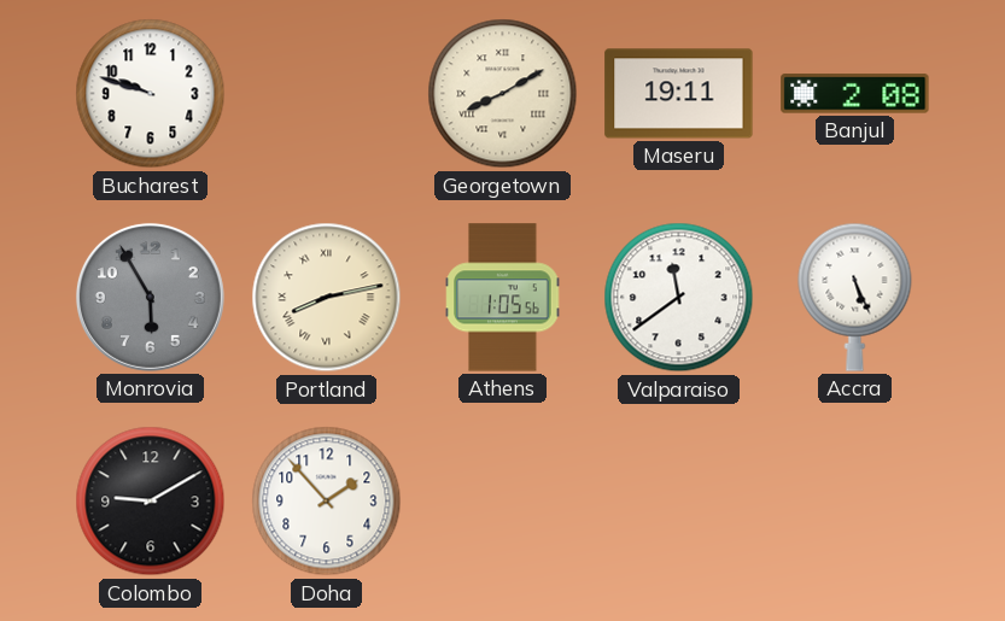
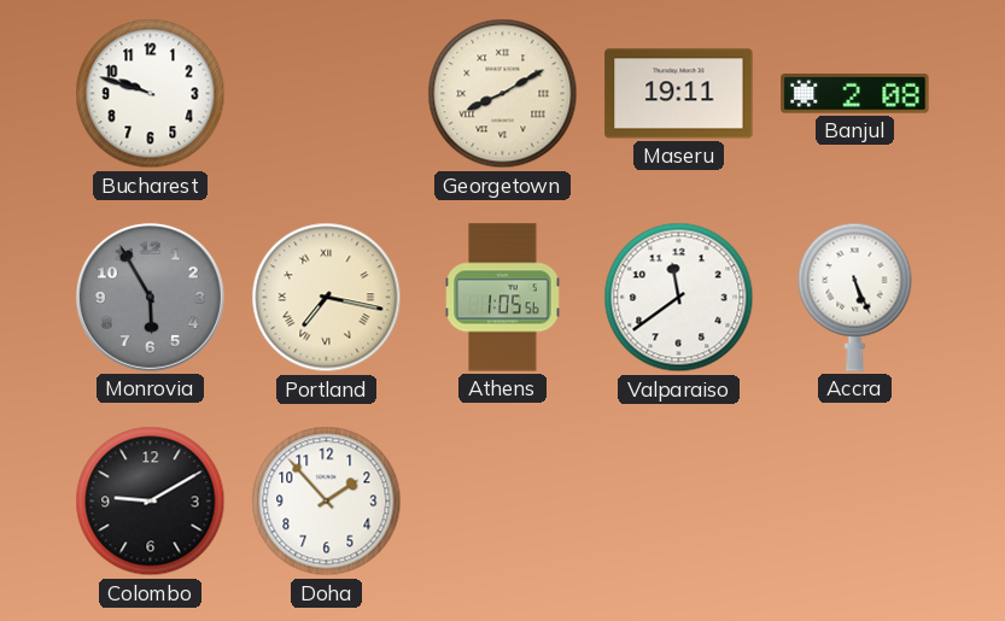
Portland: 8:13 -> 7:17 (327, 298)
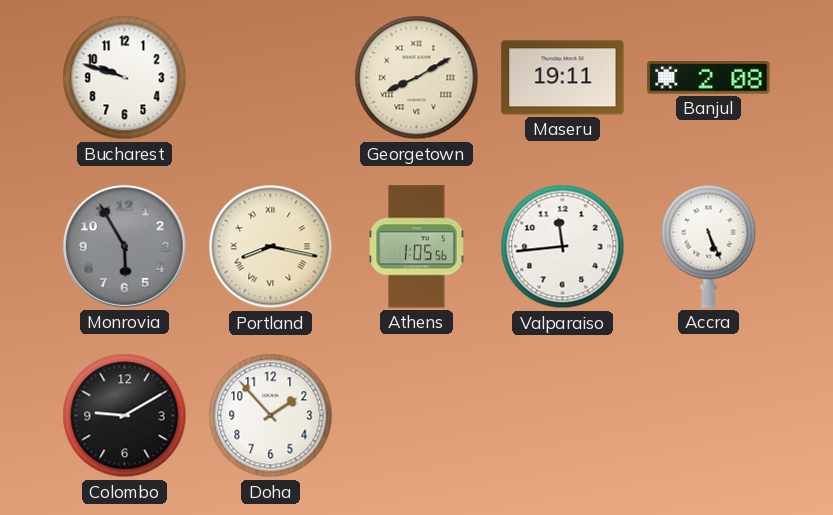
Portland: 7:17 -> 8:17 (271, 247)
Valparaiso: 11:39 -> 11:44 (563, 247)
